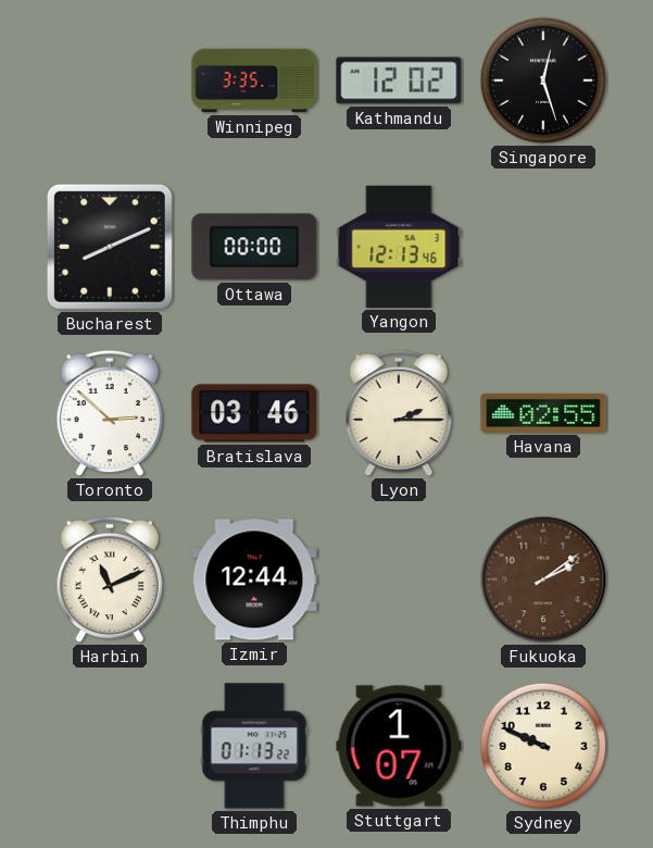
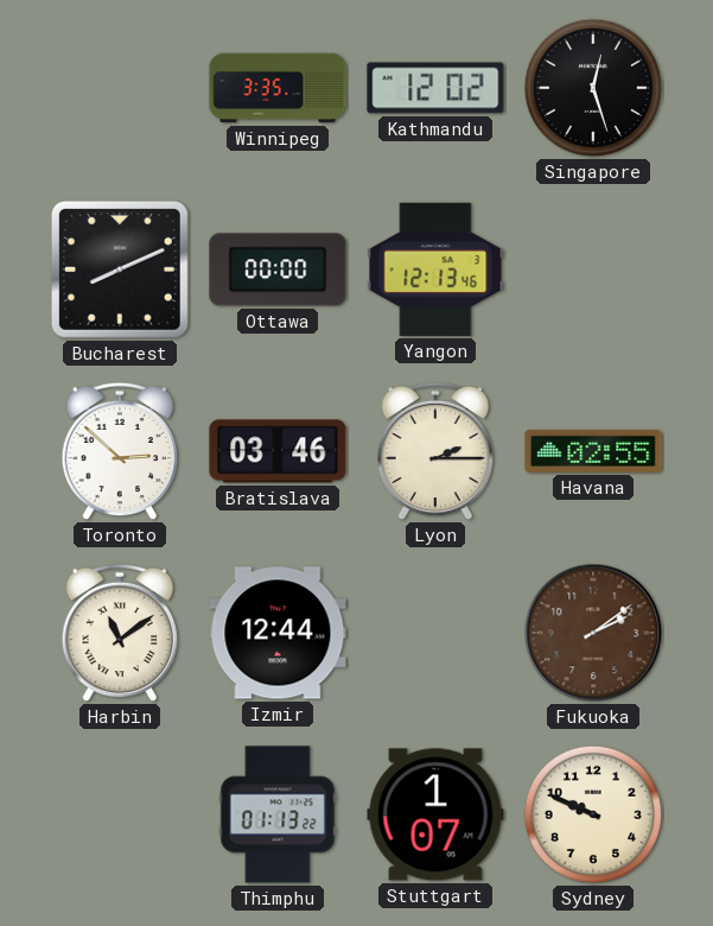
Harbin: 11:11 -> 11:09 (120, 633)
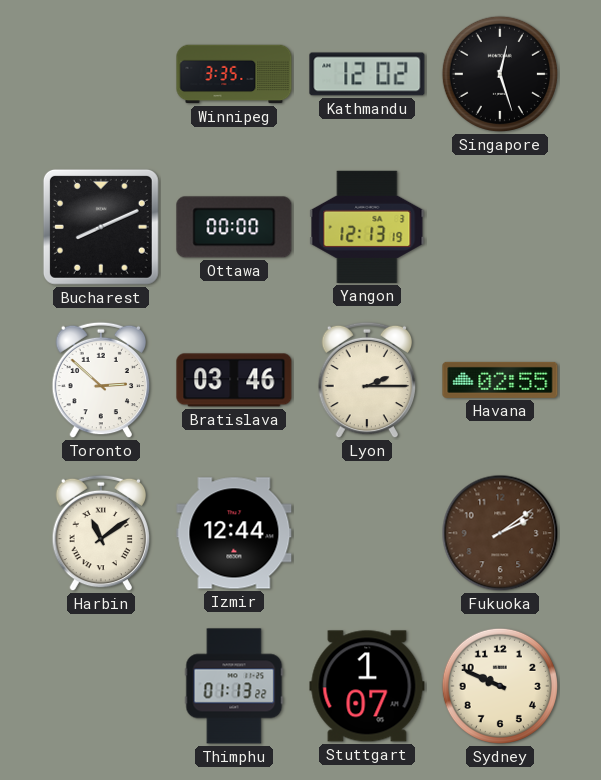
Yangon: 12:13:46 -> 12:13:19 (367, 227)
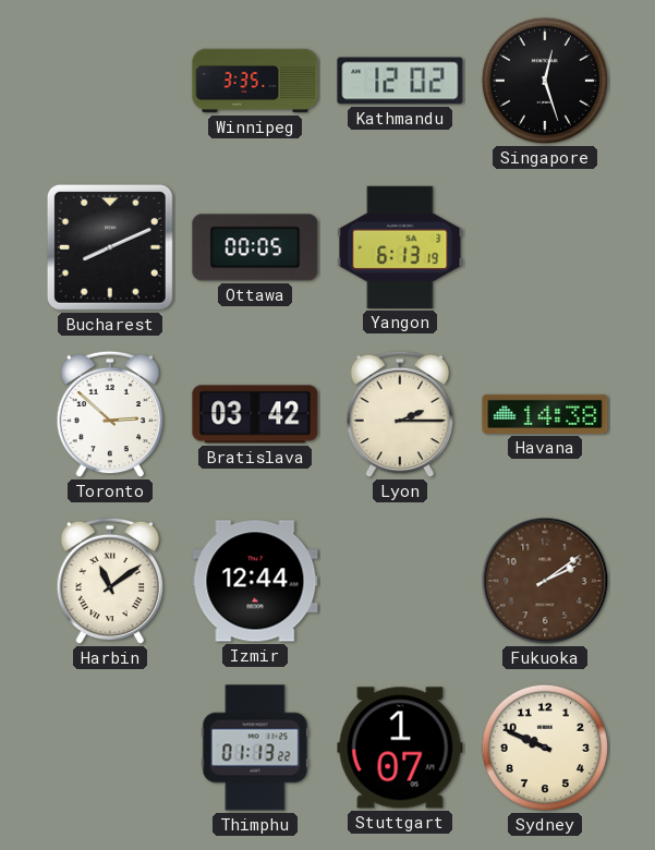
Ottawa: 00:00 -> 00:05 (255, 247)
Yangon: 12:13 -> 6:13 (400, 247)
Bratislava: 03:46 -> 03:42 (255, 414)
Havana: 02:55 -> 14:38 (545, 414)
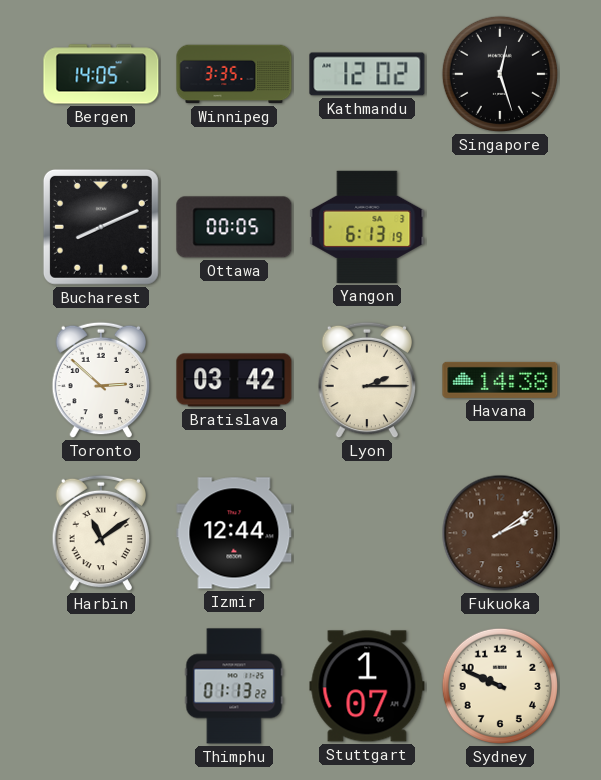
Bergen: none -> 14:05 (101, 74)
